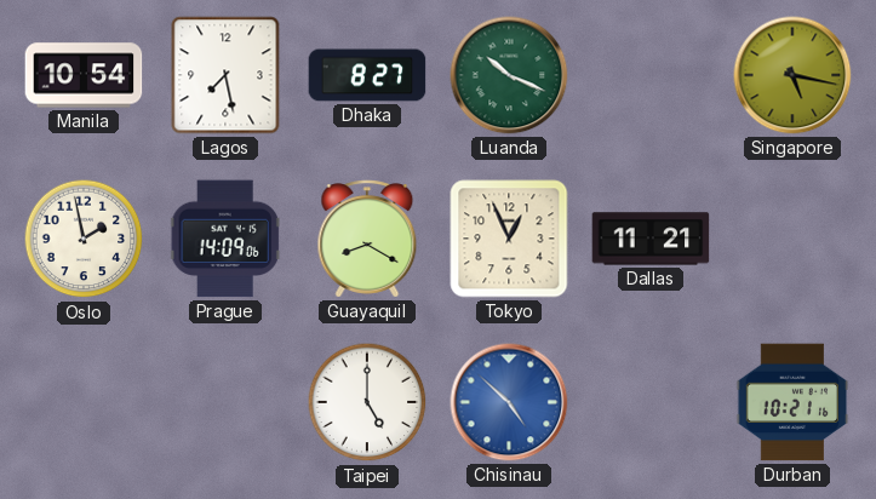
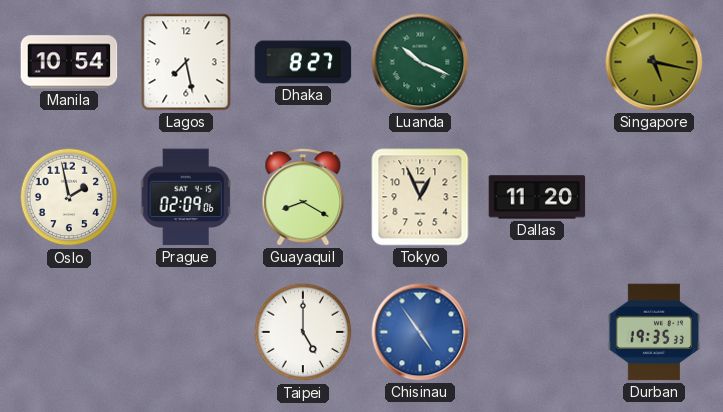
Prague: 14:09 -> 02:09 (186, 197)
Dallas: 11:21 -> 11:20 (537, 197)
Chisinau: 4:52 -> 4:54 (420, 332)
Durban: 10:21 -> 19:35 (654, 332)
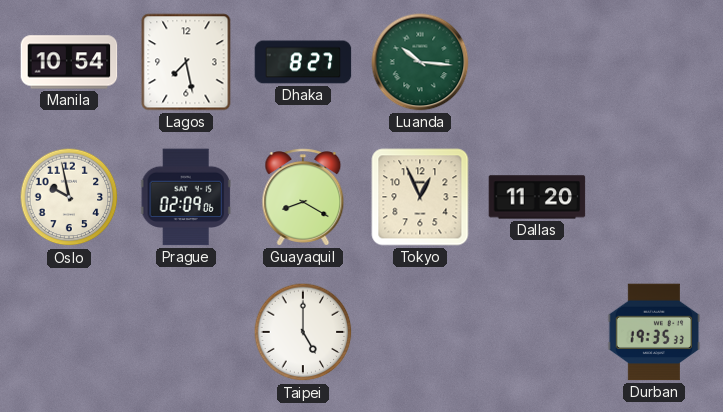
Luanda: 10:19 -> 10:16 (420, 62)
Singapore: 5:17 -> none (654, 62)
Oslo: 1:58 -> 9:58 (69, 197)
Chisinau: 4:54 -> none (420, 332)
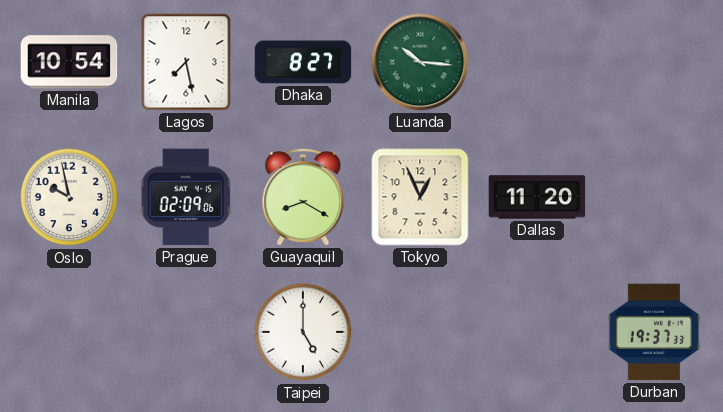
Durban: 19:35 -> 19:37 (654, 332)
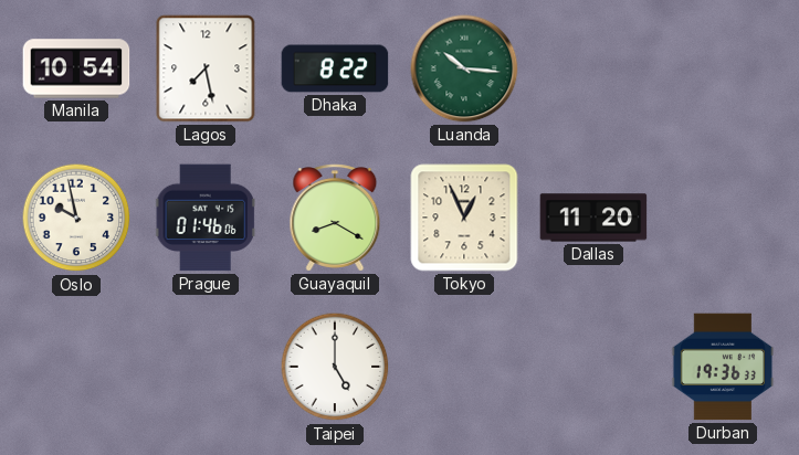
Dhaka: 8:27 -> 8:22 (335, 68)
Prague: 02:09 -> 01:46 (206, 218)
Durban: 19:37 -> 19:36 (723, 367)
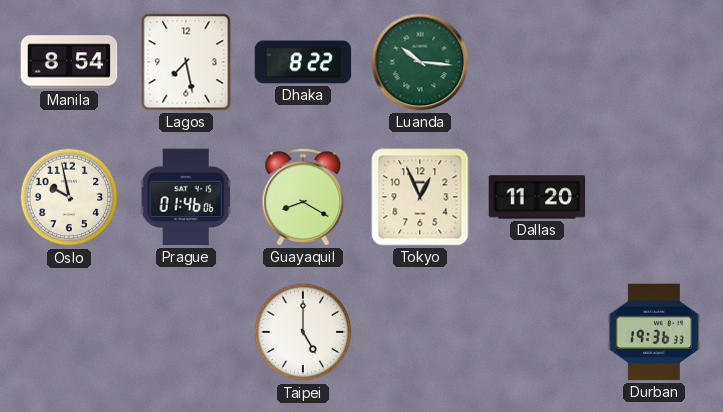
Manila: 10:54 -> 8:54 (69, 62)
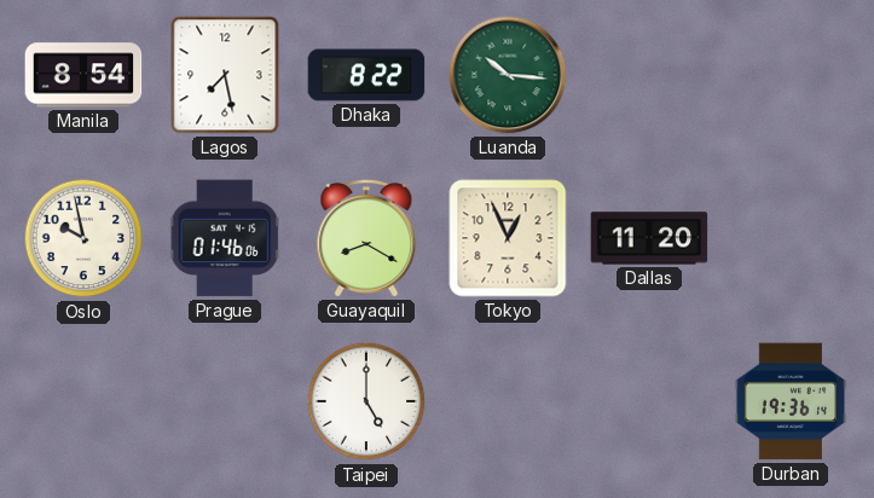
Durban: 19:36:33 -> 19:36:14 (791, 401)
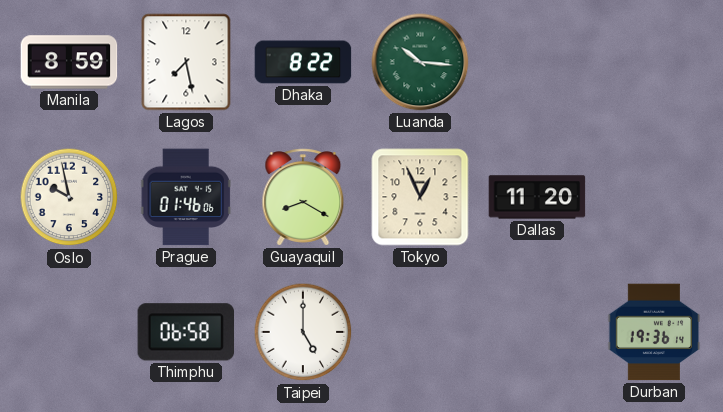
Manila: 8:54 -> 8:59 (69, 62)
Thimphu: none -> 06:58 (186, 332)
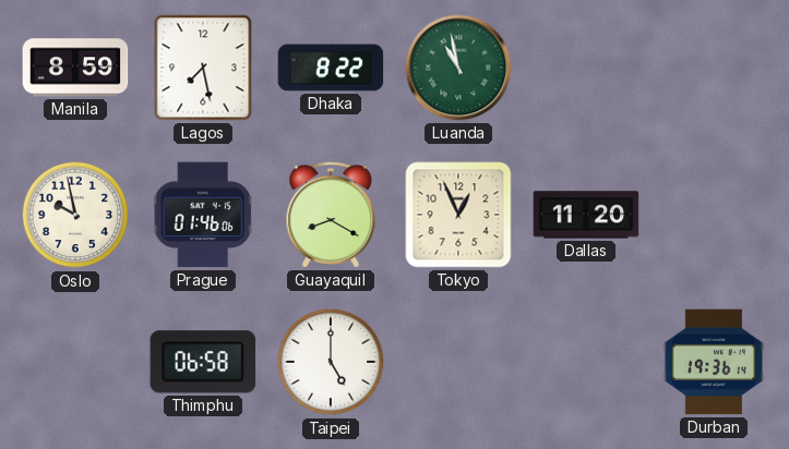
Luanda: 10:16 -> 10:58 (458, 68)
